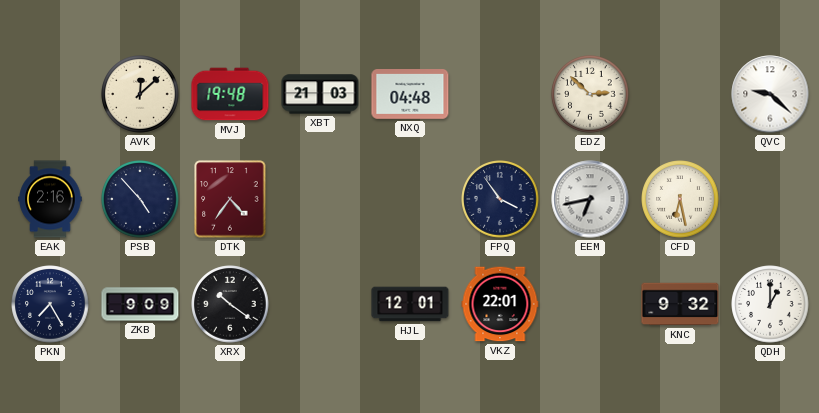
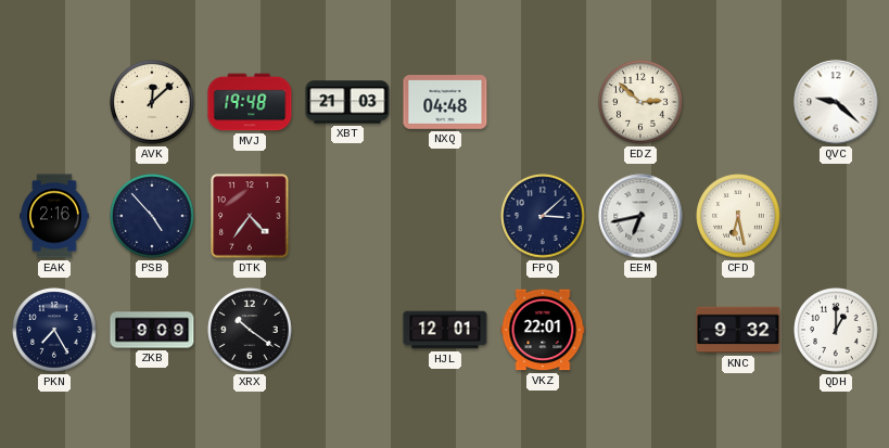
FPQ: 3:54 -> 3:08 (543, 216)
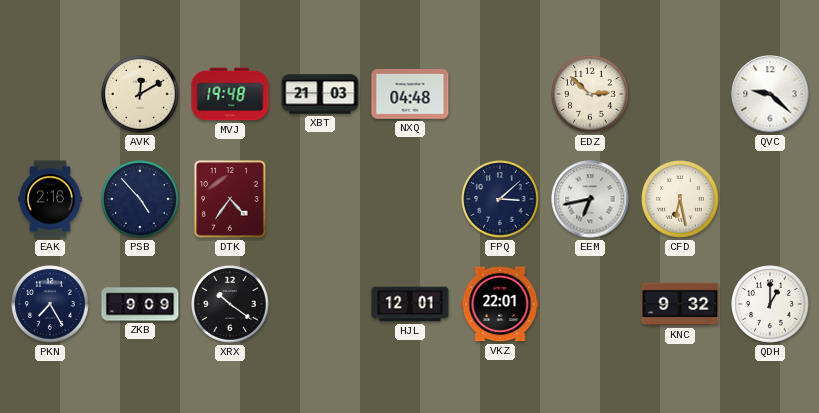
AVK: 12:08 -> 12:10 (140, 94)
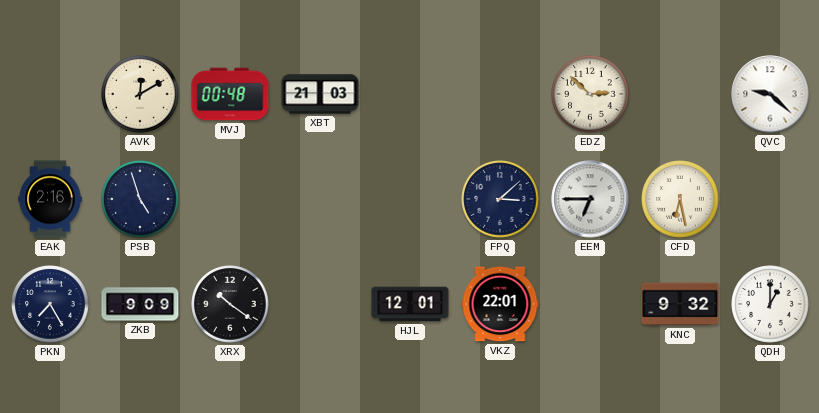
MVJ: 19:48 -> 00:48 (230, 94)
NXQ: 04:48 -> none (410, 95)
PSB: 4:53 -> 4:57 (140, 199)
DTK: 4:36 -> none (230, 199)
EEM: 6:43 -> 6:45 (590, 199)
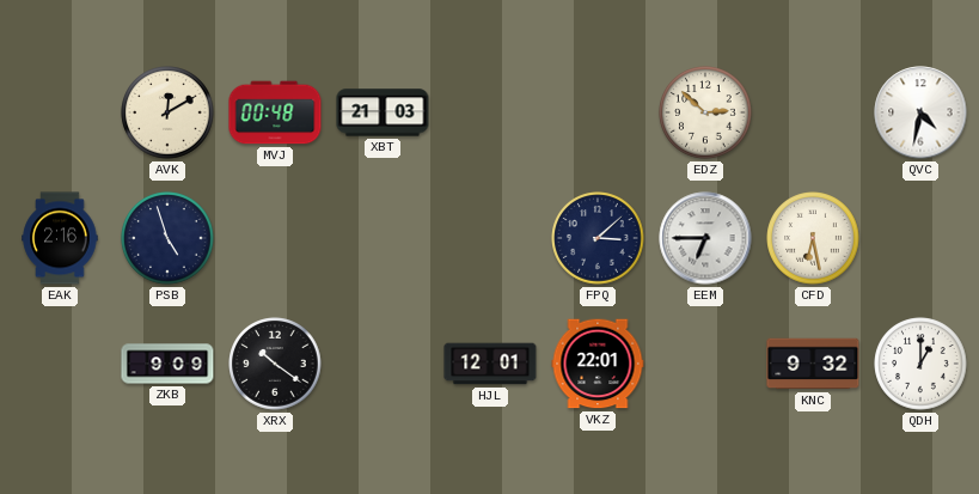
QVC: 9:22 -> 4:32 (920, 112)
PKN: 7:25 -> none (50, 304)
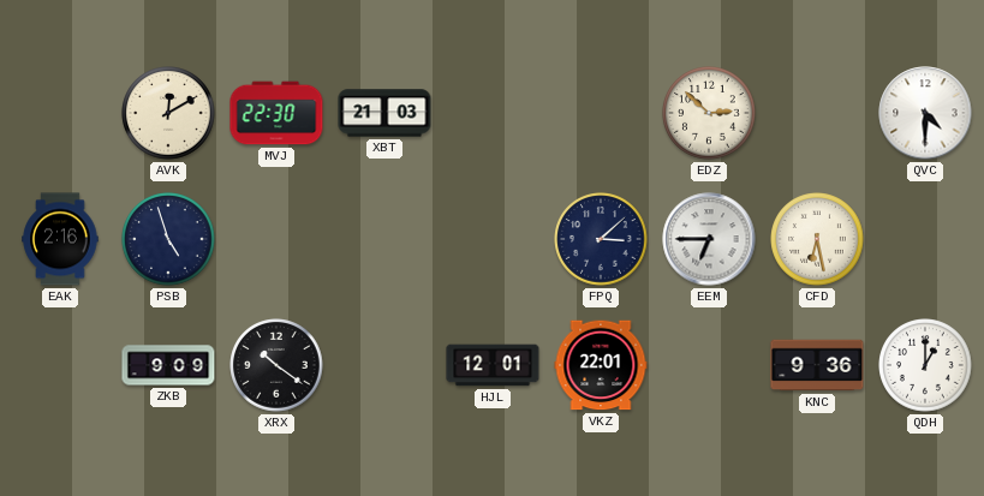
MVJ: 00:48 -> 22:30 (276, 113)
QVC: 4:32 -> 4:30 (925, 113)
KNC: 9:32 -> 9:36 (817, 365)
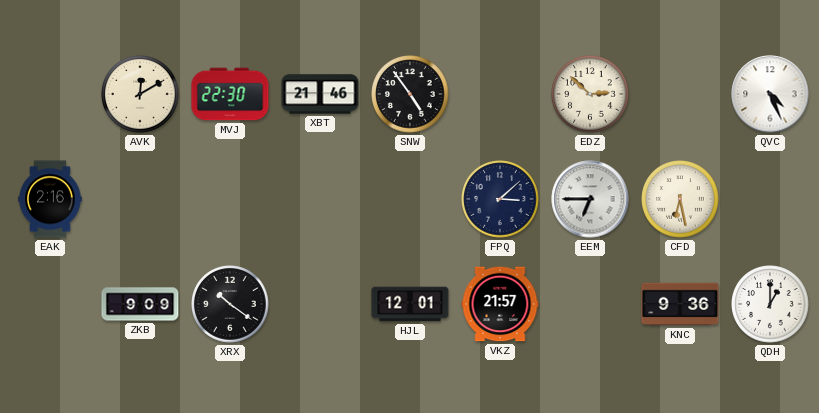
XBT: 21:03 -> 21:46 (320, 94)
SNW: none -> 4:54 (410, 94)
QVC: 4:30 -> 4:26 (770, 94)
PSB: 4:57 -> none (168, 239)
VKZ: 22:01 -> 21:57 (500, 304)
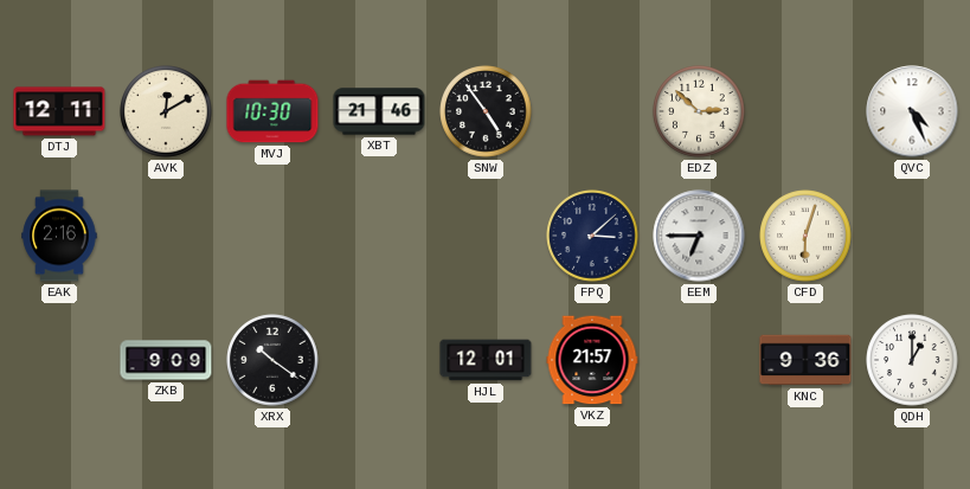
DTJ: none -> 12:11 (59, 111)
MVJ: 22:30 -> 10:30 (272, 111)
CFD: 6:28 -> 6:03 (805, 236)
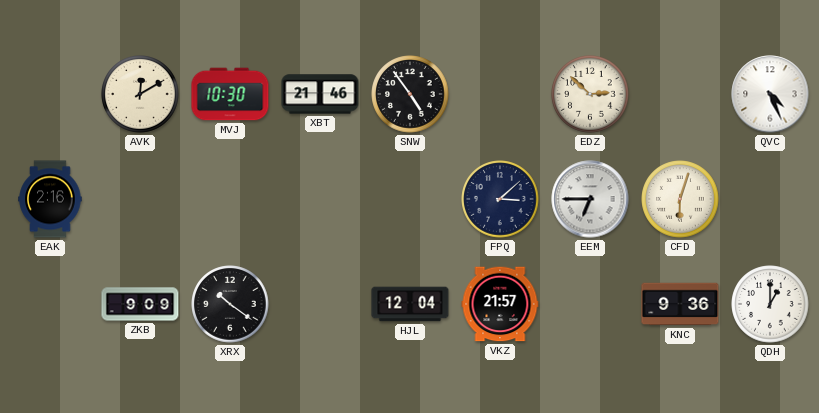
DTJ: 12:11 -> none (59, 111)
HJL: 12:01 -> 12:04 (410, 304)
